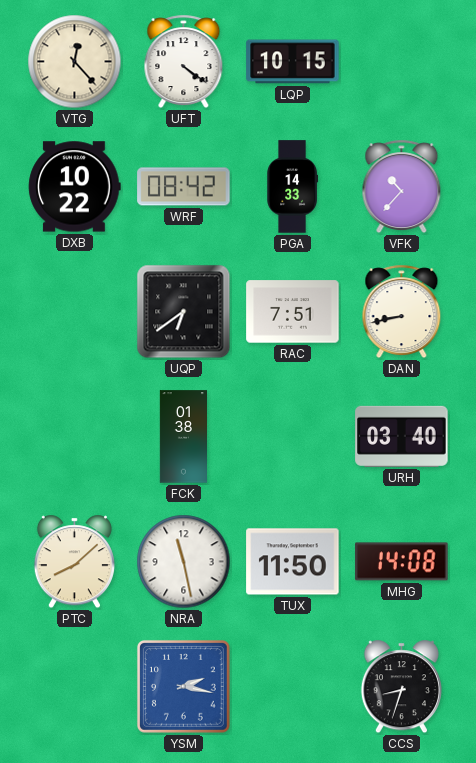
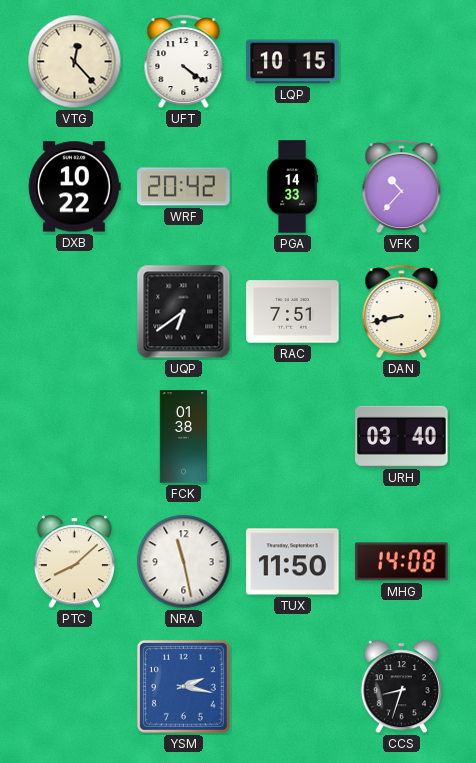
WRF: 08:42 -> 20:42 (184, 187)
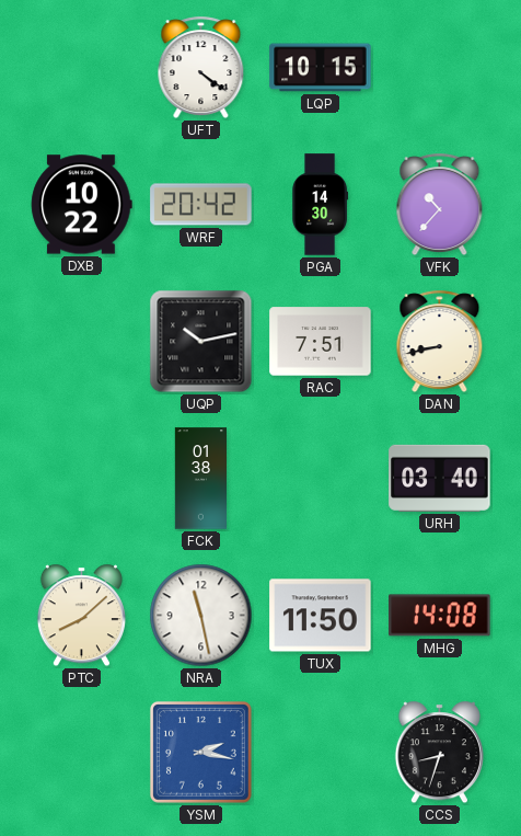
VTG: 12:23 -> none (75, 62)
PGA: 14:33 -> 14:30 (321, 205)
UQP: 6:39 -> 10:13 (201, 342)
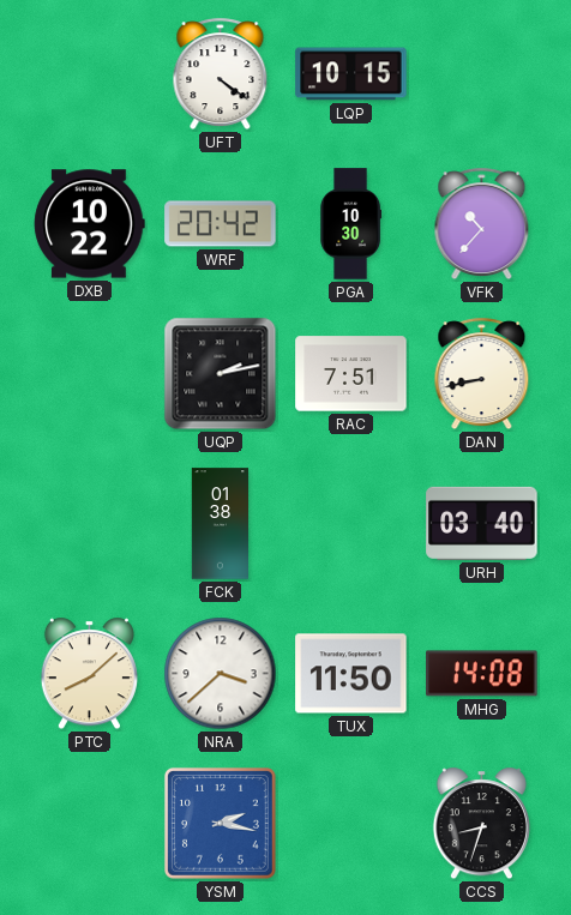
PGA: 14:30 -> 10:30 (351, 224)
UQP: 10:13 -> 2:13 (221, 374)
NRA: 11:28 -> 3:38 (221, 674)
